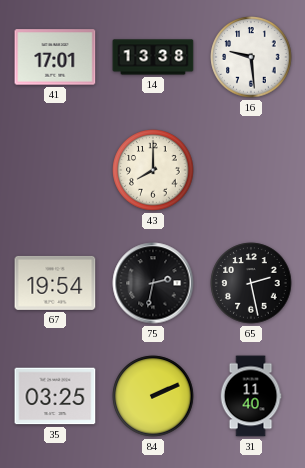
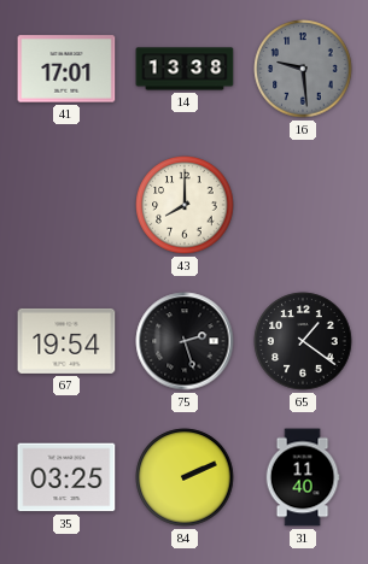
16 dial: white -> grey (303, 69)
75: 2:32 -> 2:27 (185, 341)
65: 2:28 -> 1:21 (303, 341)
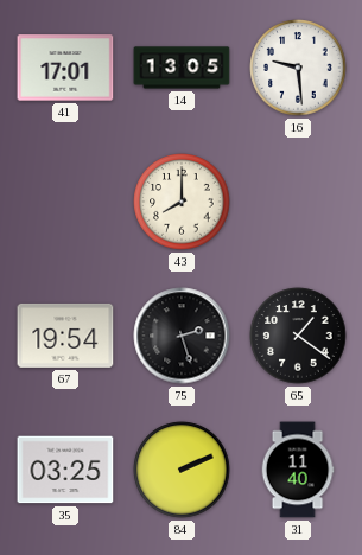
14: 13:38 -> 13:05 (182, 68)
16 dial: grey -> white (298, 68)
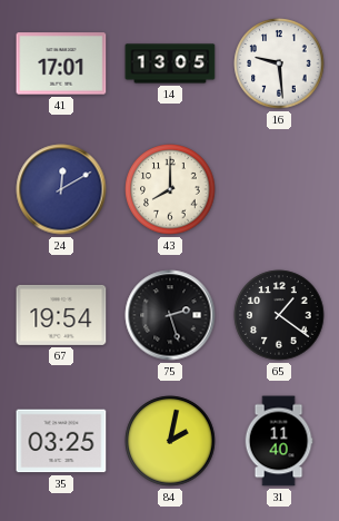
24: none -> 12:10 (61, 189)
84: 2:11 -> 2:02 (170, 441)
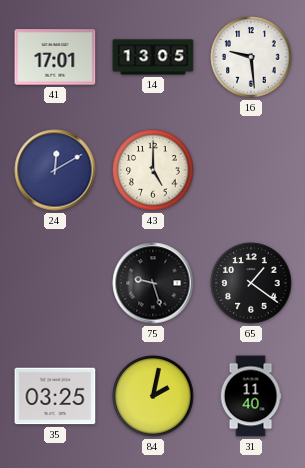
43: 8:00 -> 5:00 (153, 170)
67: 19:54 -> none (61, 315)
75: 2:27 -> 9:27 (153, 283)
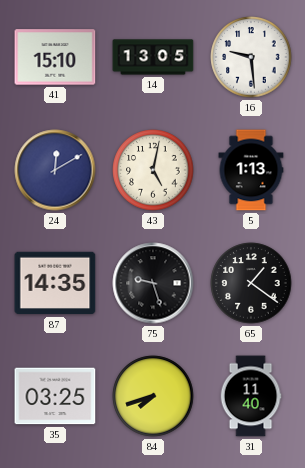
41: 17:01 -> 15:10 (55, 57)
43: 5:00 -> 5:02 (153, 170)
5: none -> 1:13 (251, 170)
87: none -> 14:35 (55, 283)
84: 2:02 -> 7:42 (153, 396)
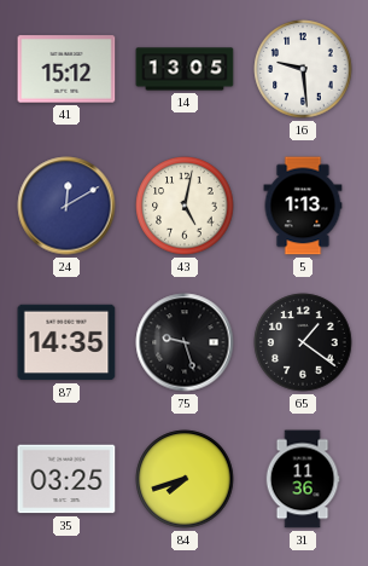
41: 15:10 -> 15:12 (66, 69)
31: 11:40 -> 11:36 (303, 479)
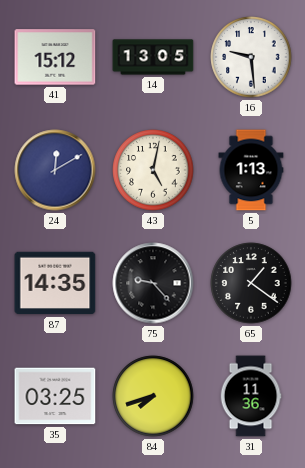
75: 9:27 -> 9:23 (153, 283)
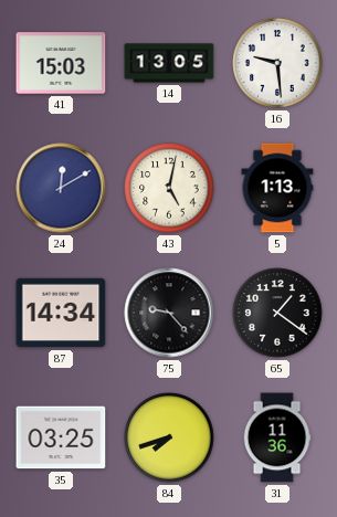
41: 15:12 -> 15:03 (61, 63)
87: 14:35 -> 14:34 (61, 313)
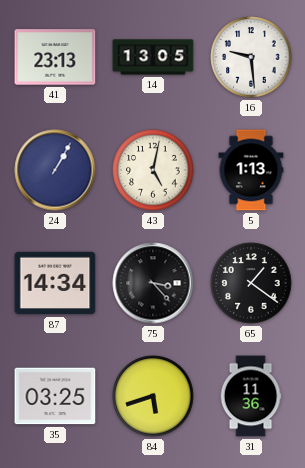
41: 15:03 -> 23:13 (55, 57)
24: 12:10 -> 1:05 (55, 170)
75: 9:23 -> 3:23 (153, 283)
84: 7:42 -> 5:42 (153, 396)
